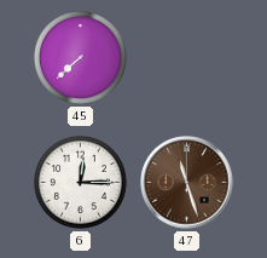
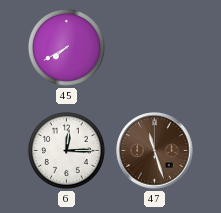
45: 7:38 -> 7:40 (66, 47)
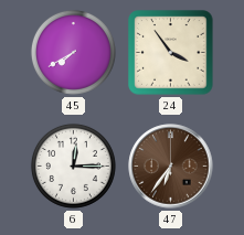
24: none -> 3:54 (171, 53)
47: 11:27 -> 6:36 (171, 167)
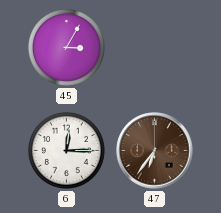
45: 7:40 -> 3:05 (66, 47)
24: 3:54 -> none (171, 53)
